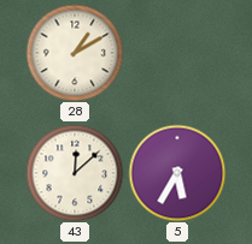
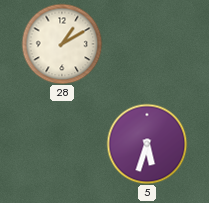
43: 12:08 -> none (75, 173)
5: 5:35 -> 5:33 (147, 144)
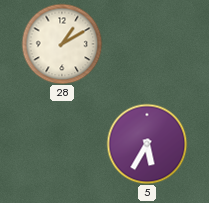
5: 5:33 -> 5:35 (147, 144)
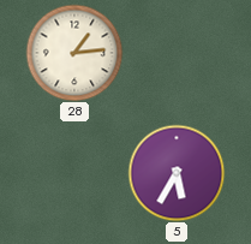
28: 1:10 -> 1:14 (74, 53)
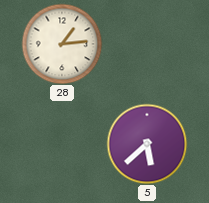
5: 5:35 -> 5:38 (147, 144)
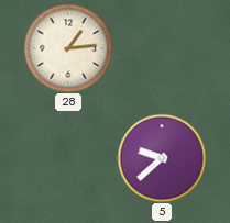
5: 5:38 -> 9:38 (162, 158)
